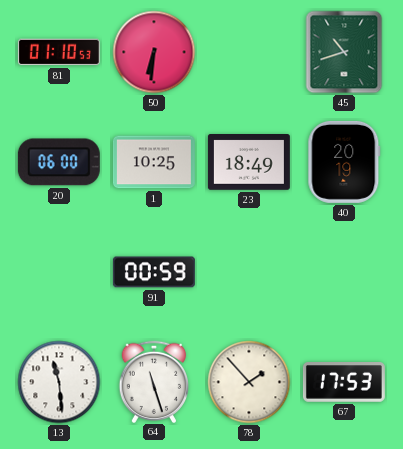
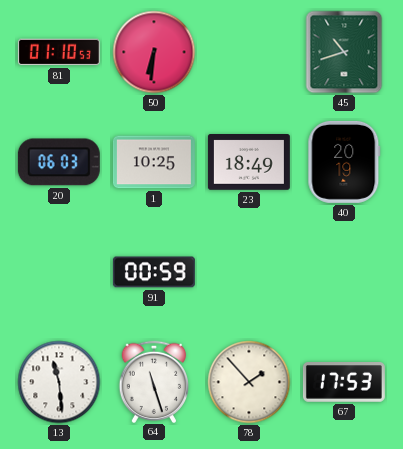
20: 06:00 -> 06:03 (59, 162)
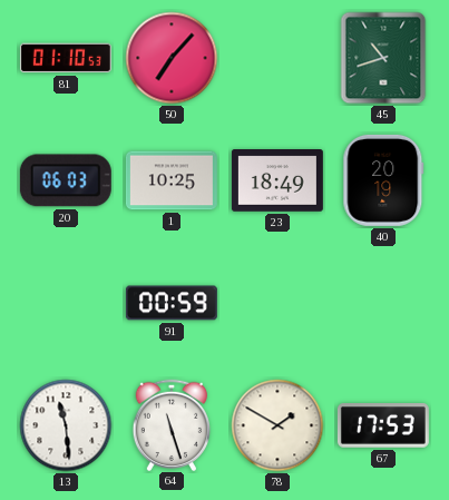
50: 6:31 -> 7:07 (172, 58)
78: 1:53 -> 1:50 (277, 425)
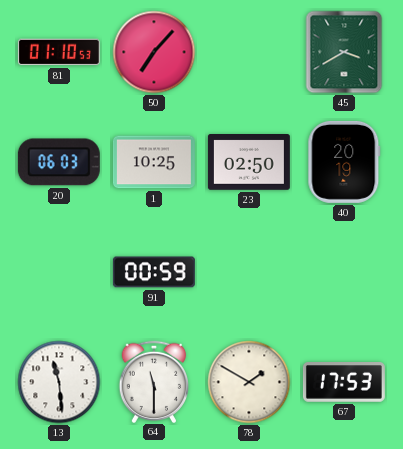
45: 10:42 -> 3:40 (344, 52)
23: 18:49 -> 02:50 (249, 162)
64: 11:27 -> 11:30 (153, 381)
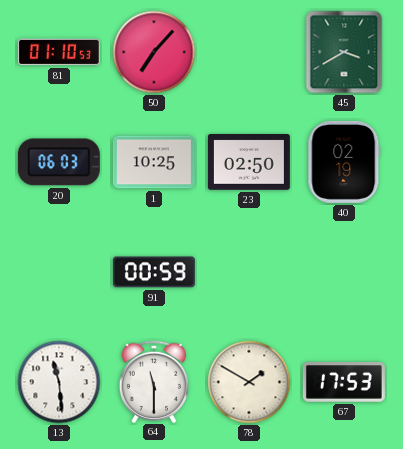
40: 20:19 -> 02:19 (344, 162)
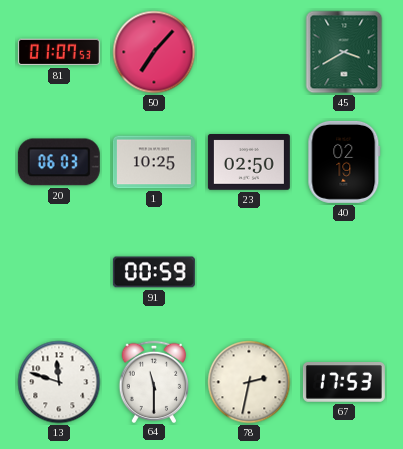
81: 01:10 -> 01:07 (59, 52)
13: 11:29 -> 11:48 (59, 382)
78: 1:50 -> 2:32 (249, 382)
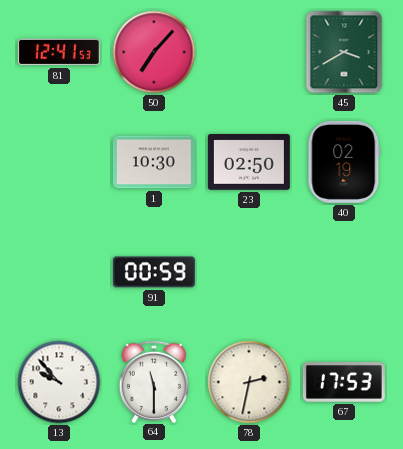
81: 01:07 -> 12:41 (59, 52)
20: 06:03 -> none (59, 162)
1: 10:25 -> 10:30 (154, 162)
13: 11:48 -> 9:53 (59, 382)
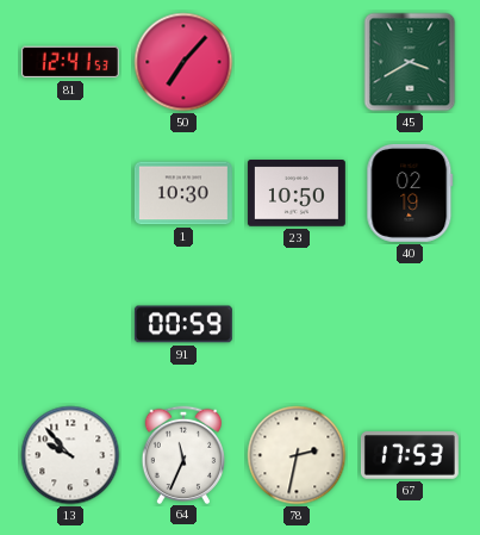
23: 02:50 -> 10:50 (297, 193)
64: 11:30 -> 11:34 (182, 454)
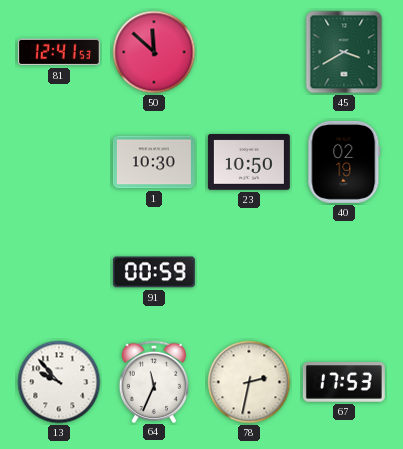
50: 7:07 -> 11:52 (154, 52)
